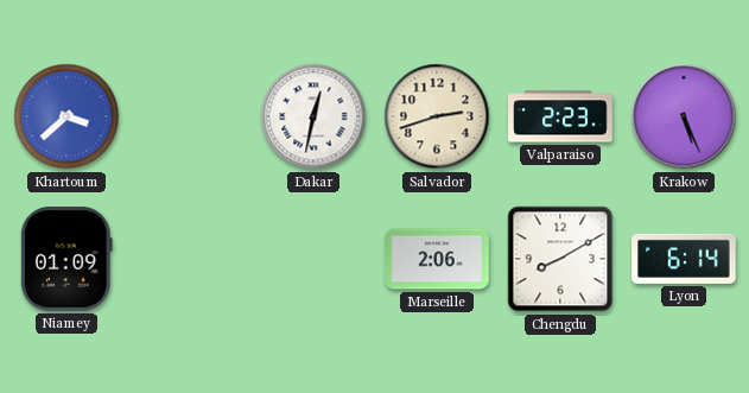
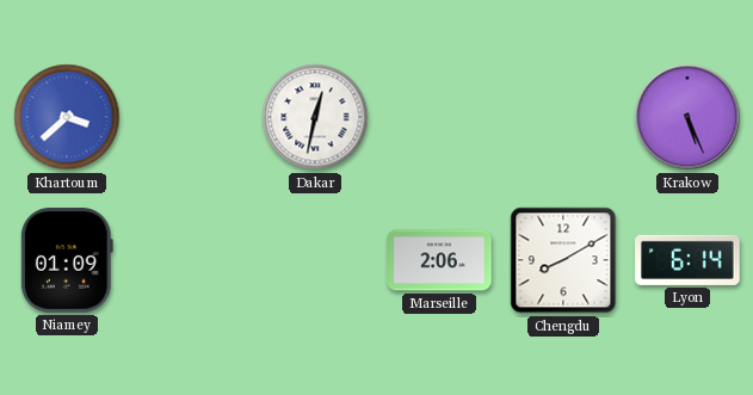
Salvador: 2:42 -> none (437, 116)
Valparaiso: 2:23 -> none (560, 116)
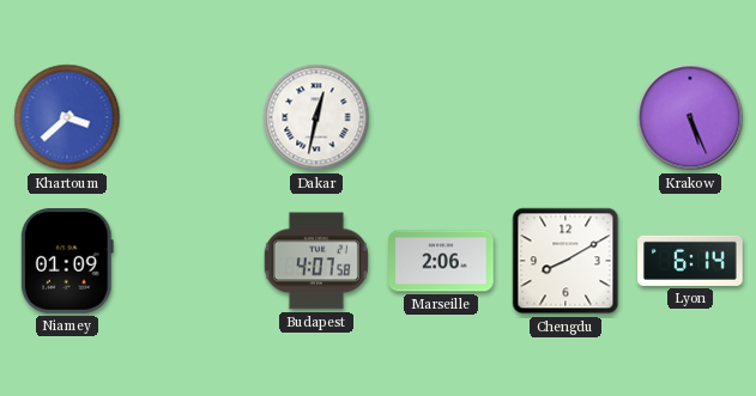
Budapest: none -> 4:07 (316, 261)
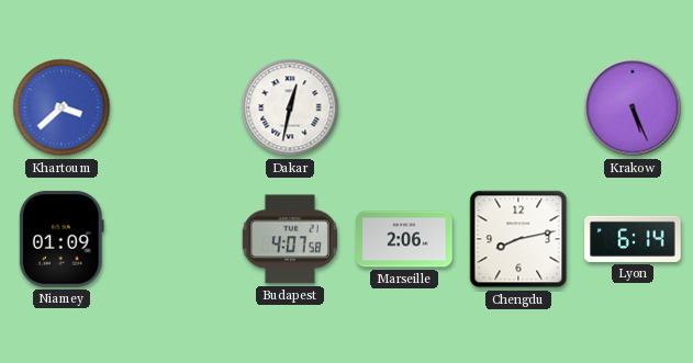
Chengdu: 8:10 -> 8:13 (518, 239)
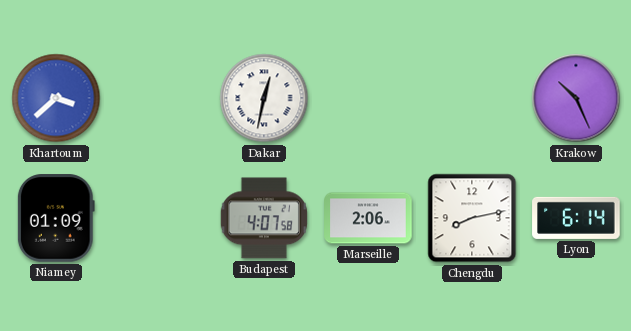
Krakow: 5:26 -> 10:26 (576, 98)
